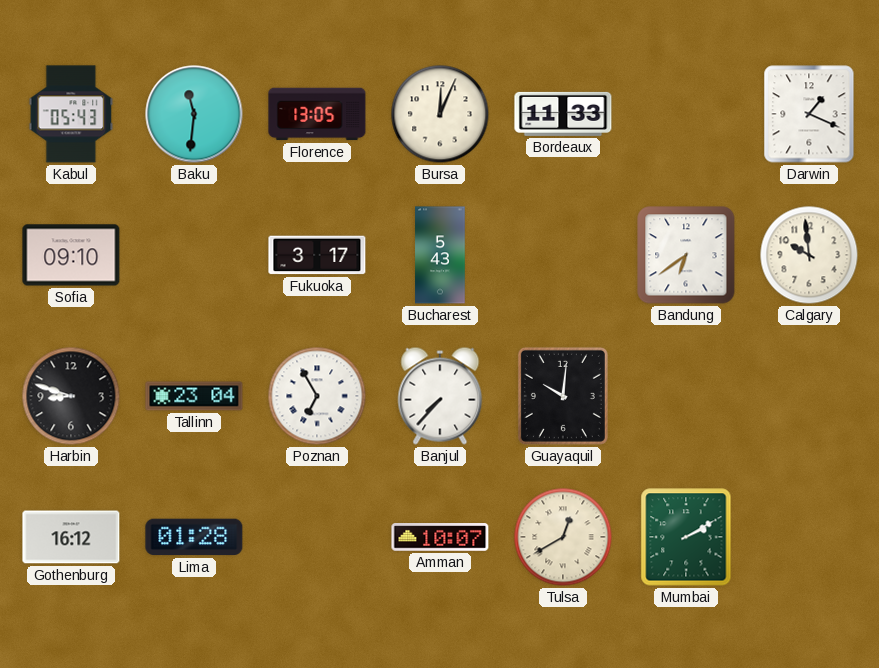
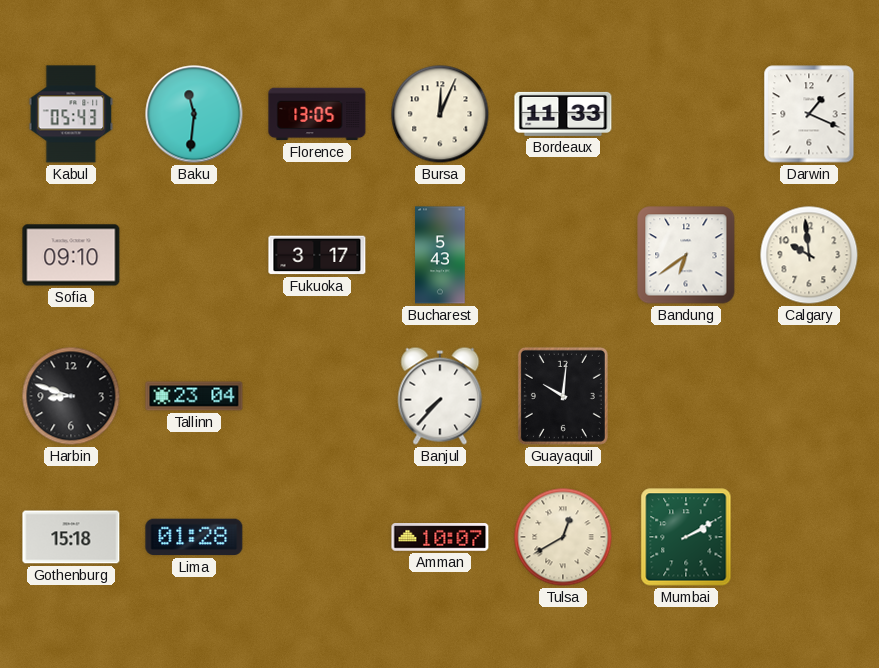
Poznan: 6:55 -> none (317, 396)
Gothenburg: 16:12 -> 15:18 (71, 537)
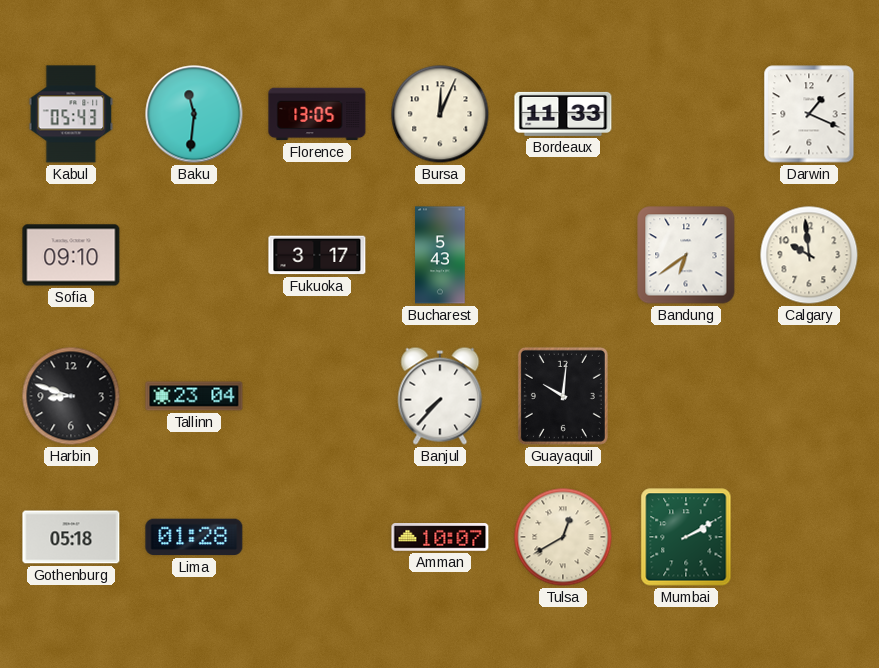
Gothenburg: 15:18 -> 05:18 (71, 537)
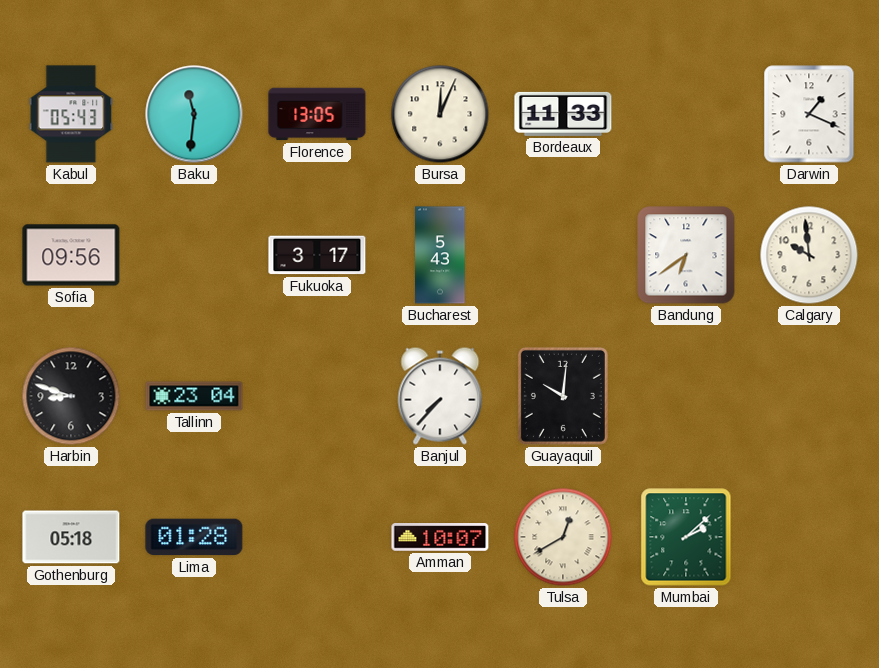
Sofia: 09:10 -> 09:56 (71, 255)
Mumbai: 2:10 -> 2:08 (686, 537)
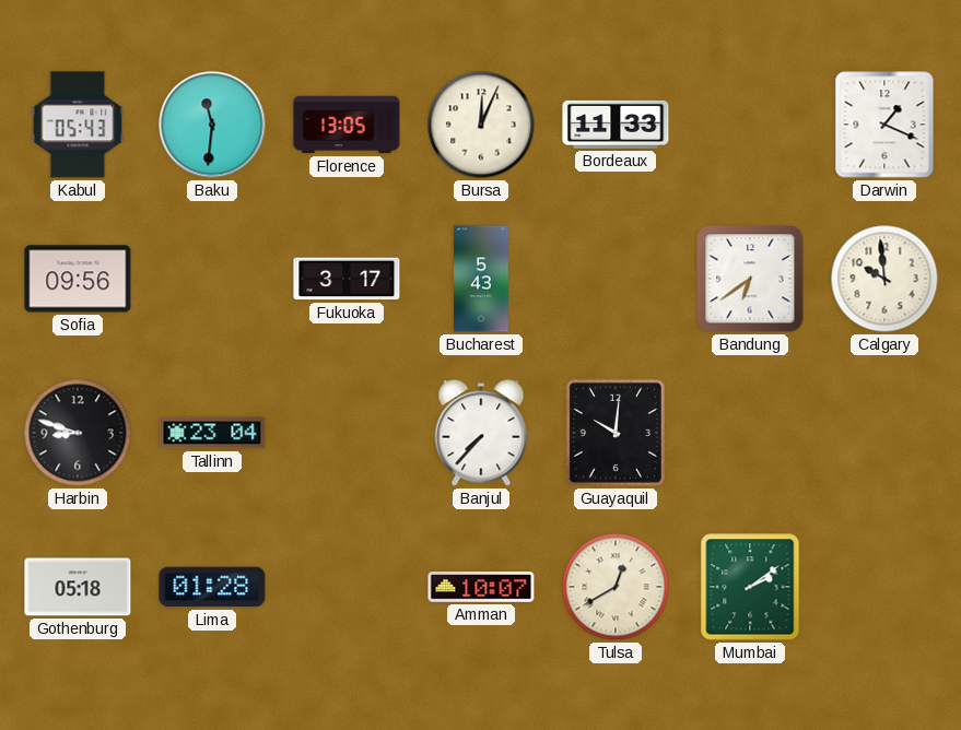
Mumbai: 2:08 -> 2:09 (750, 587)
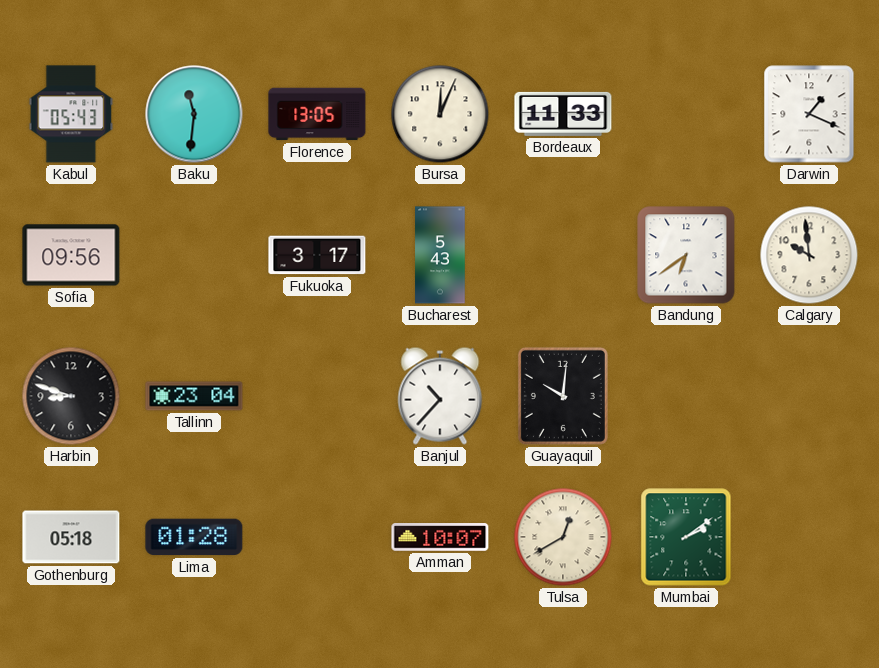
Banjul: 7:37 -> 10:37 (440, 396)
